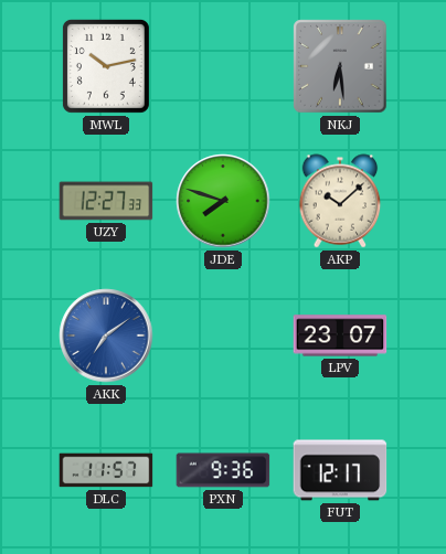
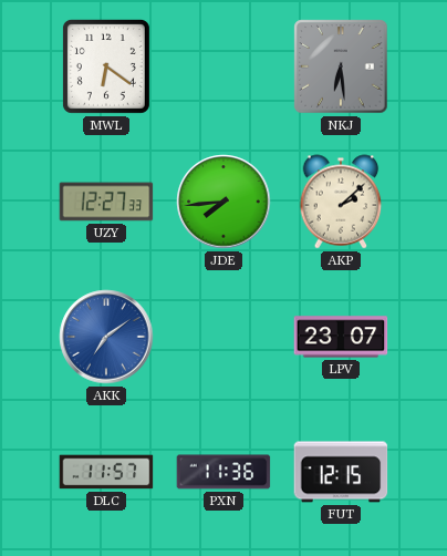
MWL: 10:13 -> 6:21 (106, 66)
JDE: 7:48 -> 7:44 (224, 202)
AKP: 10:08 -> 2:08 (341, 202)
PXN: 9:36 -> 11:36 (224, 472)
FUT: 12:17 -> 12:15 (341, 472)
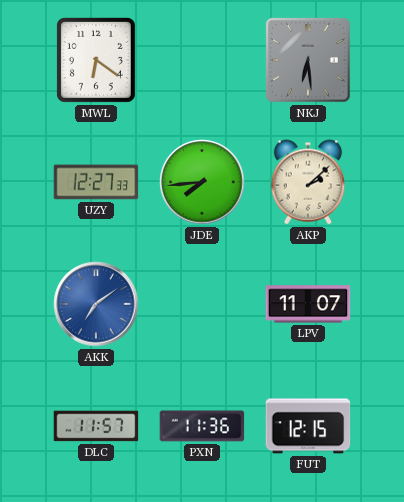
LPV: 23:07 -> 11:07 (308, 304)
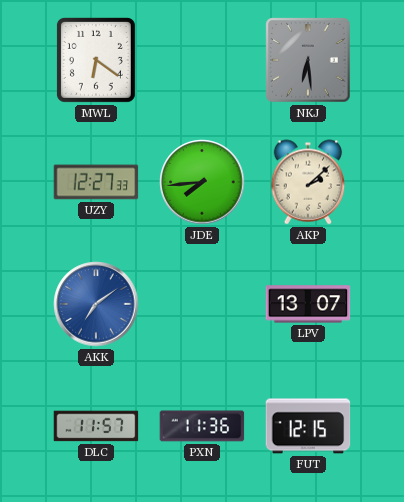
LPV: 11:07 -> 13:07 (308, 304)
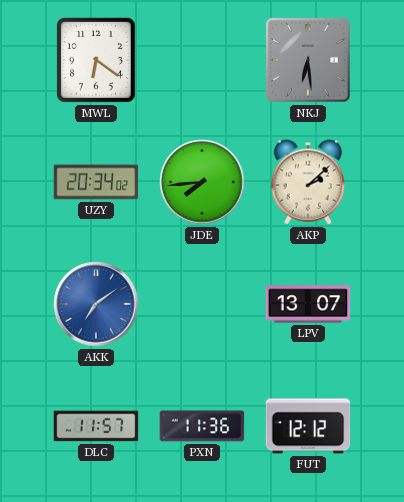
UZY: 12:27 -> 20:34 (96, 182)
FUT: 12:15 -> 12:12 (308, 426)
